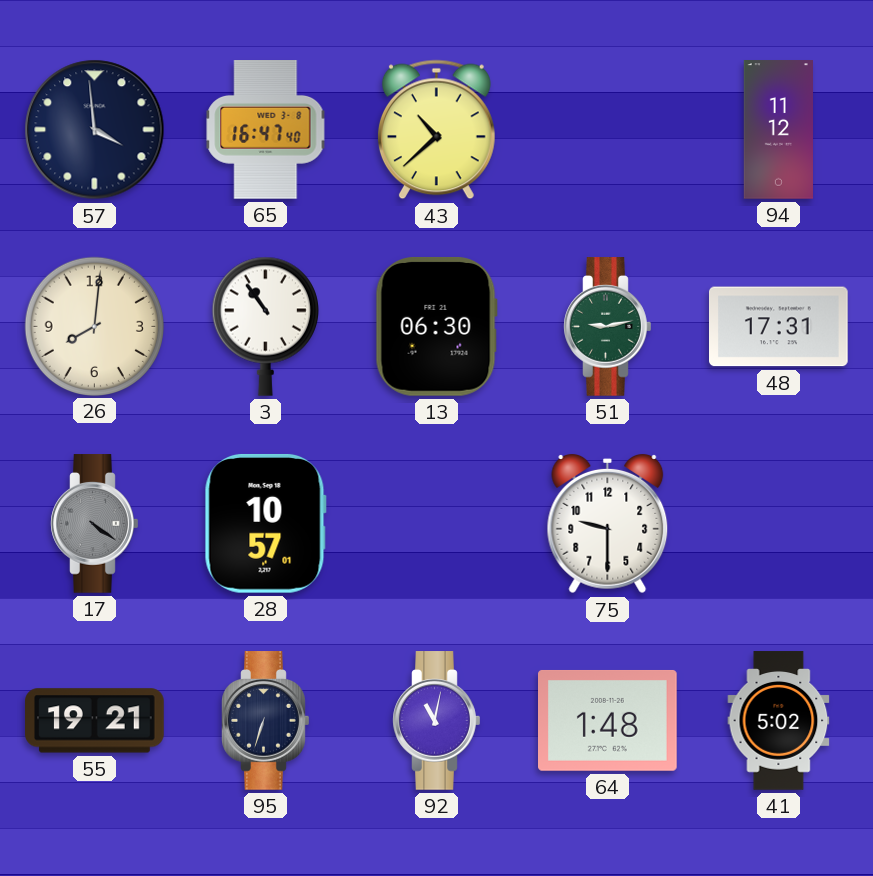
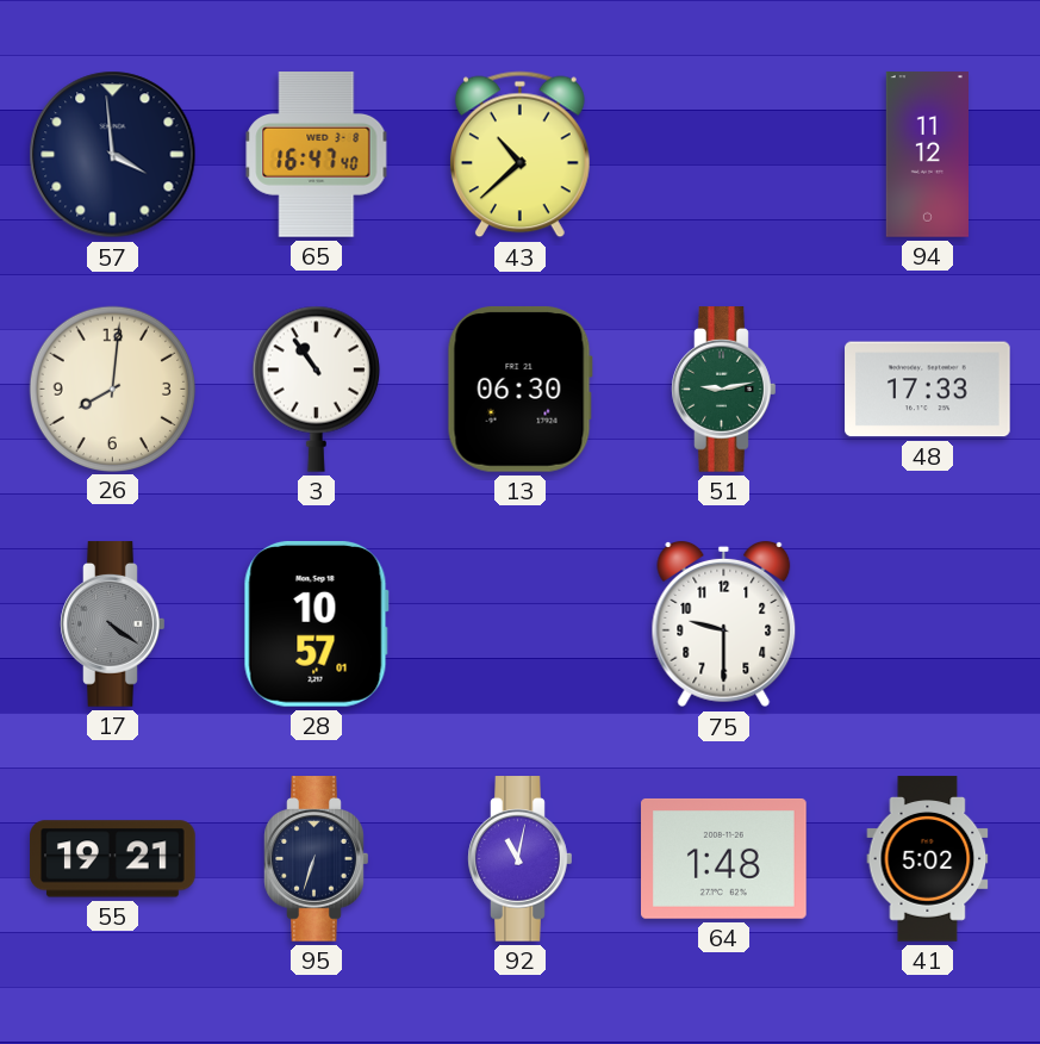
48: 17:31 -> 17:33 (928, 390)
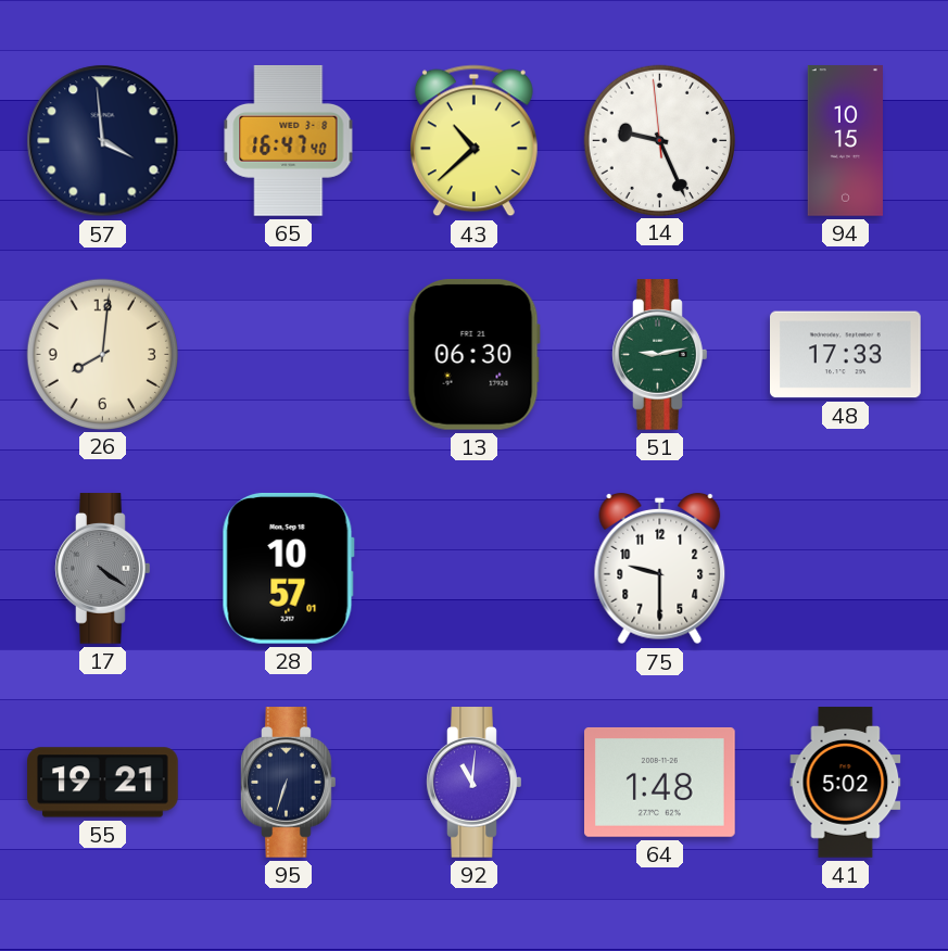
14: none -> 9:25 (659, 140)
94: 11:12 -> 10:15 (845, 141)
3: 10:54 -> none (316, 389)
92: 11:02 -> 11:01 (475, 783)
